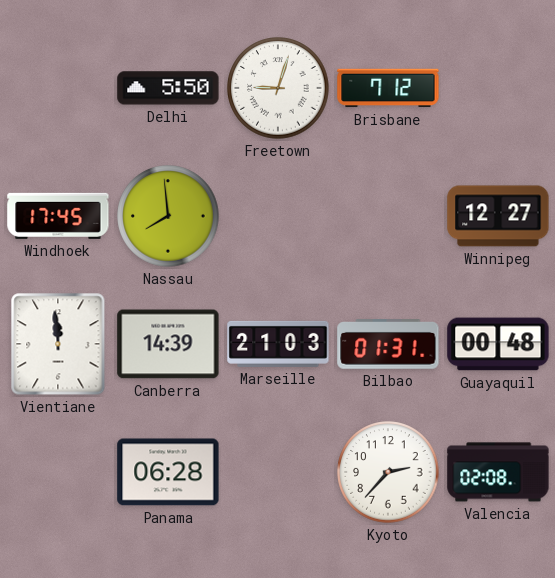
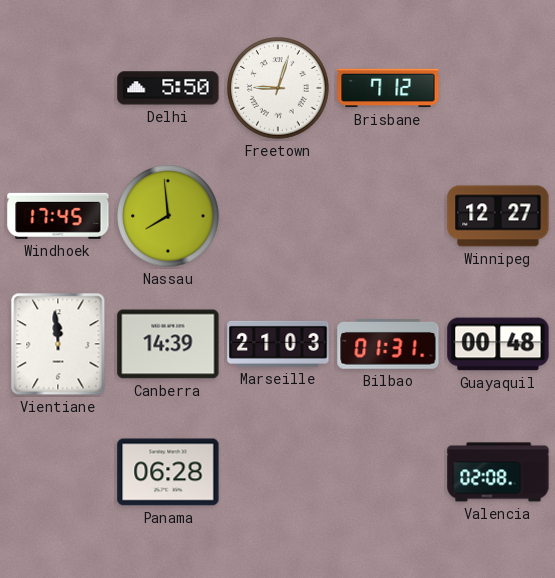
Kyoto: 2:37 -> none (388, 472)
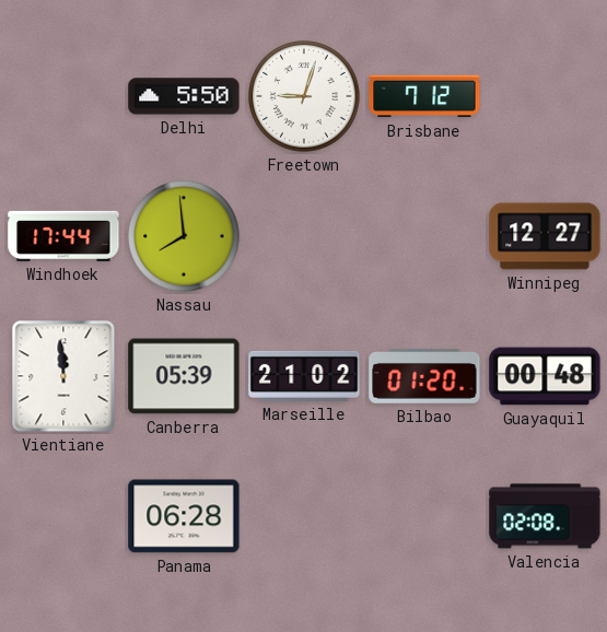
Windhoek: 17:45 -> 17:44 (63, 236)
Canberra: 14:39 -> 05:39 (184, 376)
Marseille: 21:03 -> 21:02 (304, 376)
Bilbao: 01:31 -> 01:20 (424, 376)
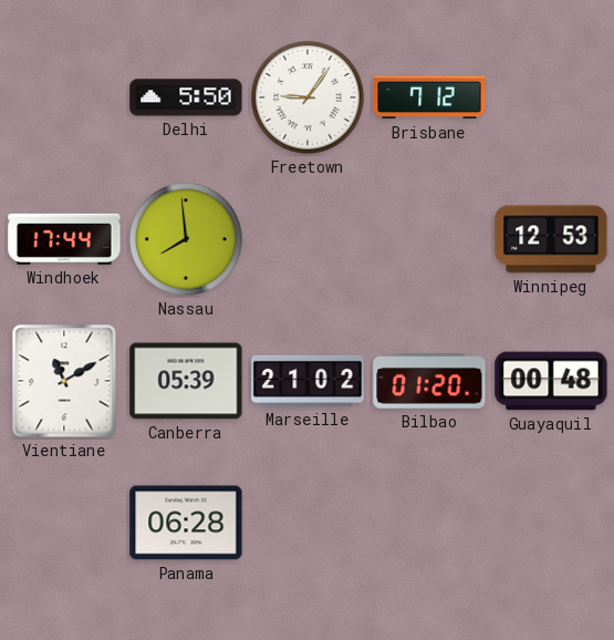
Freetown: 9:03 -> 9:06 (308, 97)
Winnipeg: 12:27 -> 12:53 (551, 239)
Vientiane: 11:59 -> 11:10 (64, 381)
Valencia: 02:08 -> none (545, 516)
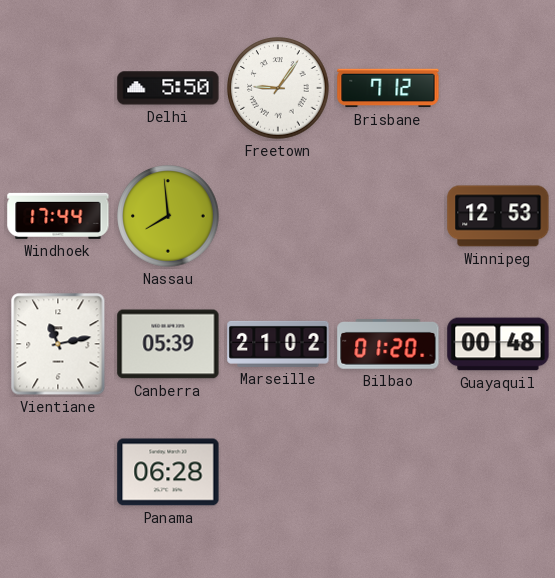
Vientiane: 11:10 -> 11:13 (58, 344)
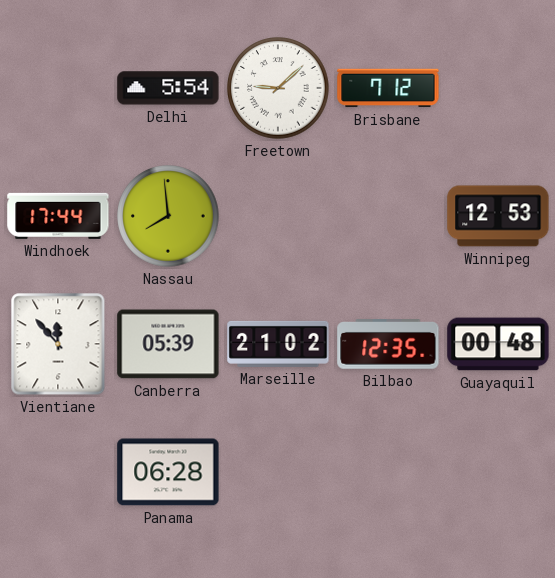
Delhi: 5:50 -> 5:54 (168, 88)
Freetown: 9:06 -> 9:08 (278, 88)
Vientiane: 11:13 -> 11:53 (58, 344)
Bilbao: 01:20 -> 12:35 (388, 344)
